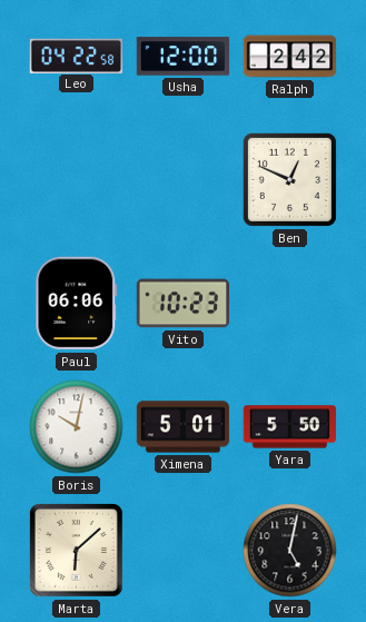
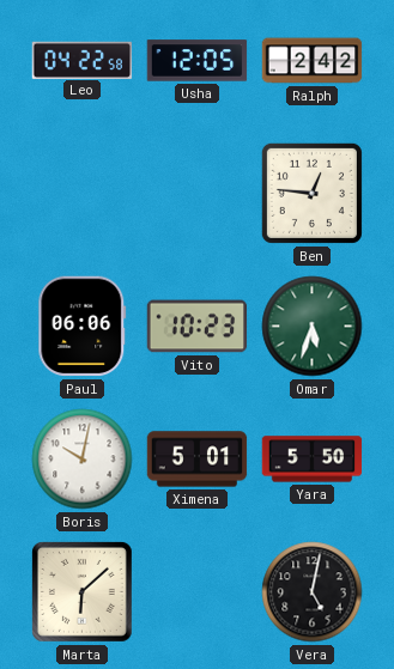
Usha: 12:00 -> 12:05 (198, 61)
Ben: 12:49 -> 12:46 (311, 193)
Omar: none -> 5:33 (313, 327)
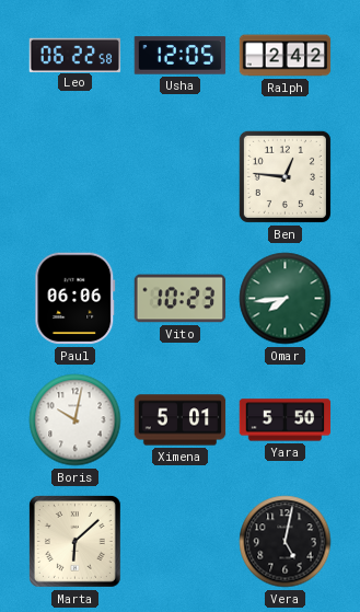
Leo: 04:22 -> 06:22 (76, 55)
Omar: 5:33 -> 7:44 (286, 299)
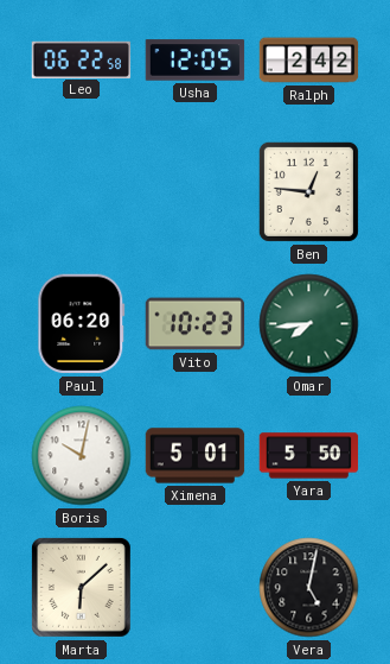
Paul: 06:06 -> 06:20 (82, 324)
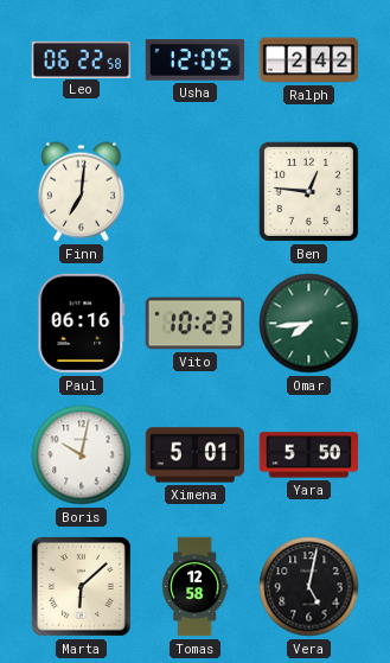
Finn: none -> 7:01 (81, 192)
Paul: 06:20 -> 06:16 (82, 324)
Tomas: none -> 12:58 (194, 587)
